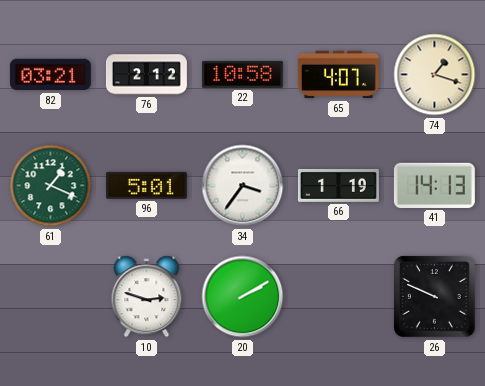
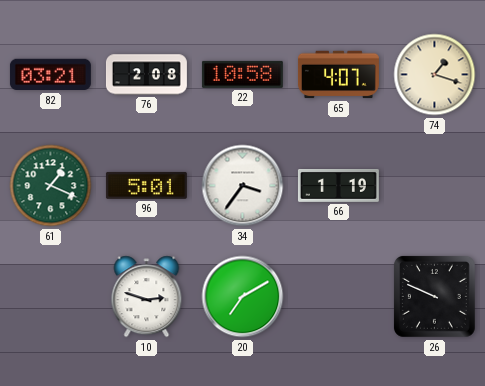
76: 2:12 -> 2:08 (146, 75)
41: 14:13 -> none (434, 185)
20: 2:10 -> 7:10 (243, 297)
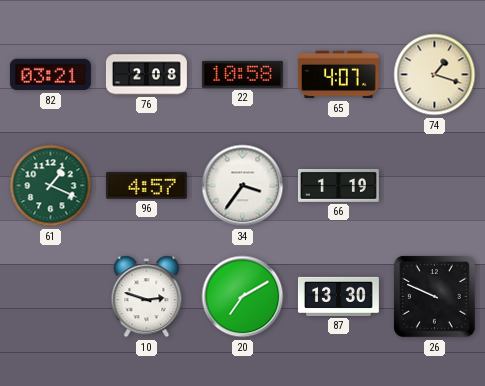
96: 5:01 -> 4:57 (146, 185)
87: none -> 13:30 (338, 296)
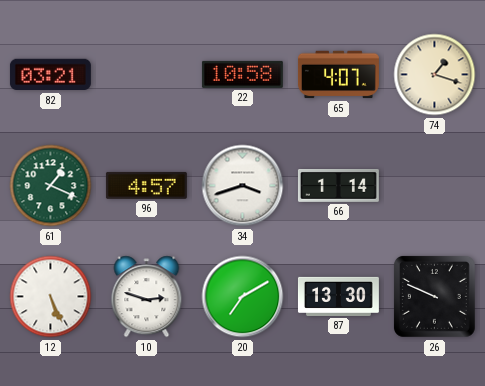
76: 2:08 -> none (146, 75)
34: 3:36 -> 3:42 (243, 186)
66: 1:19 -> 1:14 (338, 186)
12: none -> 5:26 (51, 297)
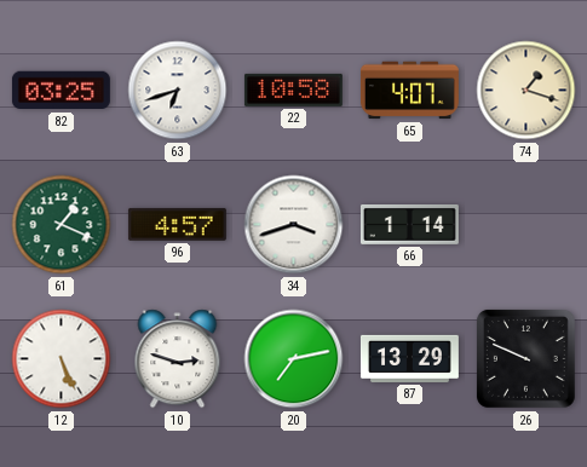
82: 03:21 -> 03:25 (61, 91)
63: none -> 6:42 (178, 91)
20: 7:10 -> 7:13 (294, 359)
87: 13:30 -> 13:29 (409, 358)
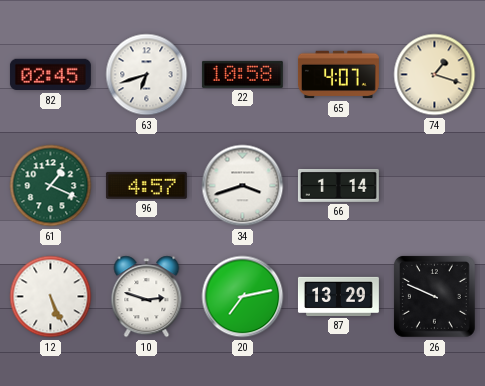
82: 03:25 -> 02:45 (50, 75)
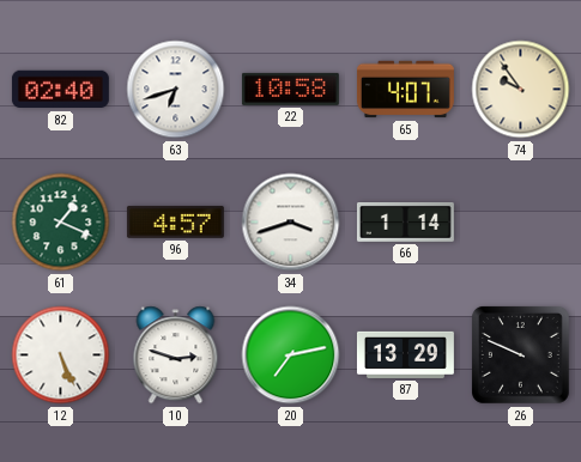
82: 02:45 -> 02:40 (60, 90)
74: 1:18 -> 9:54 (521, 90)
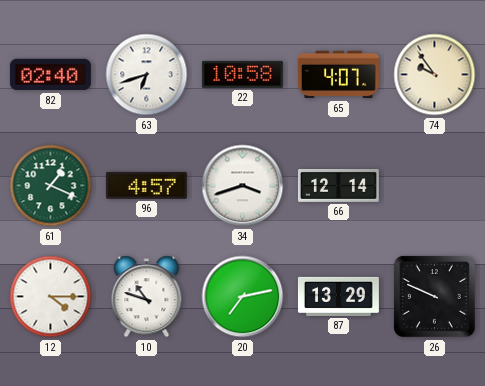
66: 1:14 -> 12:14 (338, 186)
12: 5:26 -> 4:15 (51, 297)
10: 2:48 -> 10:48 (147, 297)
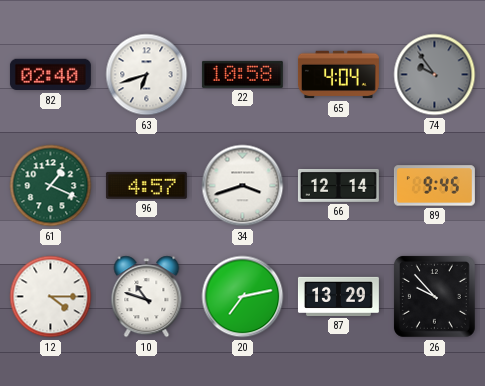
65: 4:07 -> 4:04 (338, 75)
74 dial: cream -> grey (435, 75)
89: none -> 9:45 (434, 186)
26: 9:49 -> 9:53 (435, 297)
